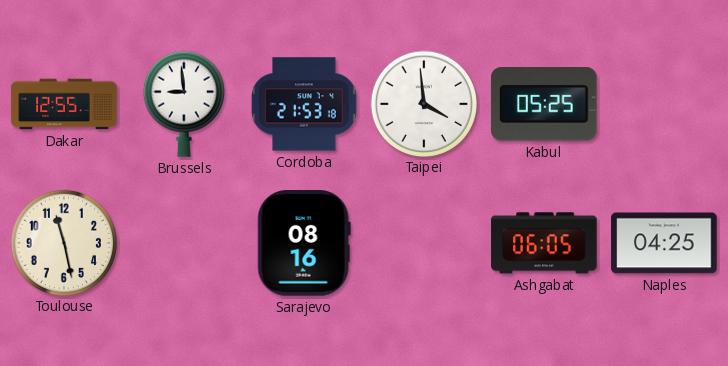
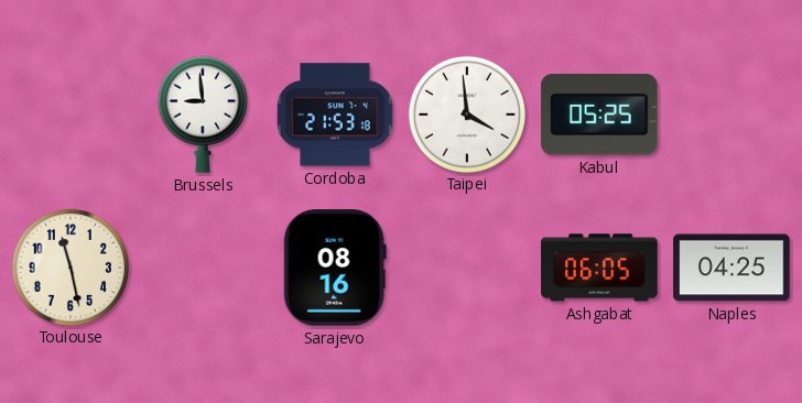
Dakar: 12:55 -> none (64, 104)
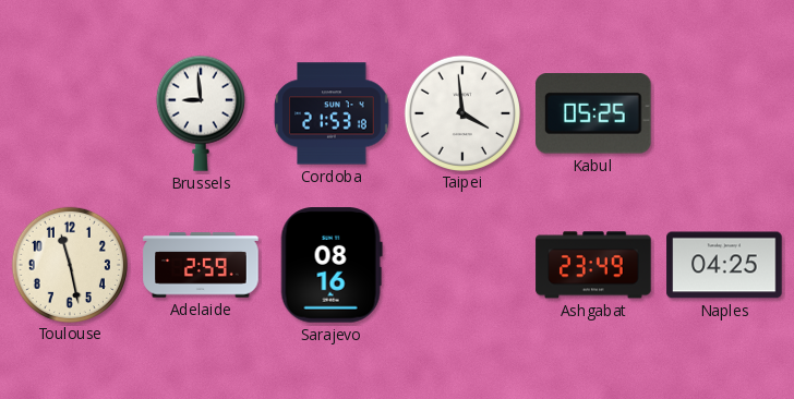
Adelaide: none -> 2:59 (201, 265)
Ashgabat: 06:05 -> 23:49 (593, 265)
